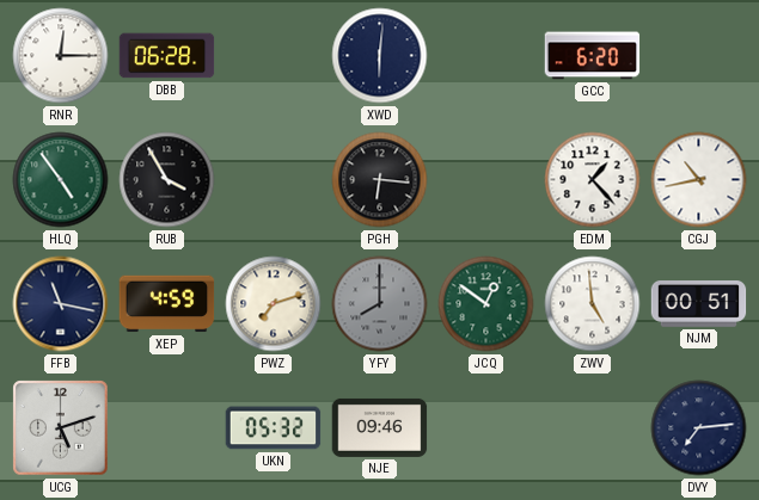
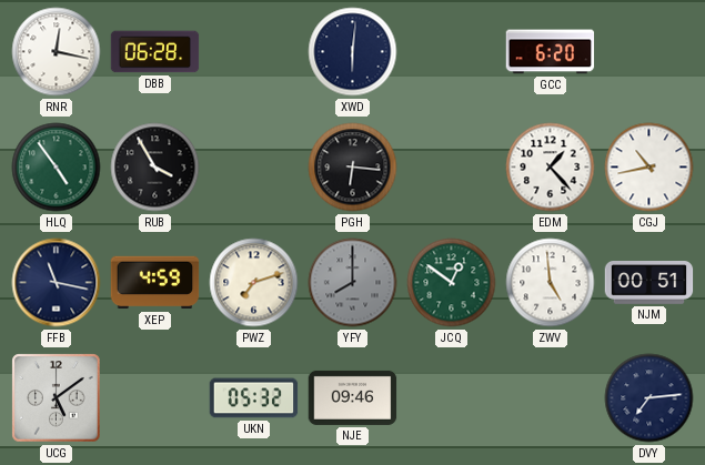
RNR: 12:15 -> 12:17 (57, 52)
UCG: 5:12 -> 5:09 (57, 398)
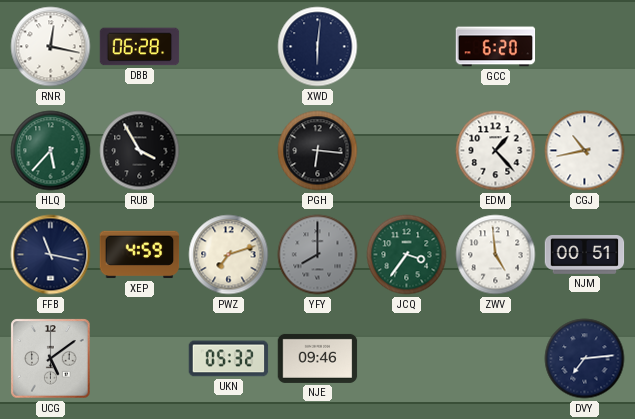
HLQ: 4:54 -> 5:37 (51, 151)
JCQ: 12:51 -> 3:36 (407, 255)
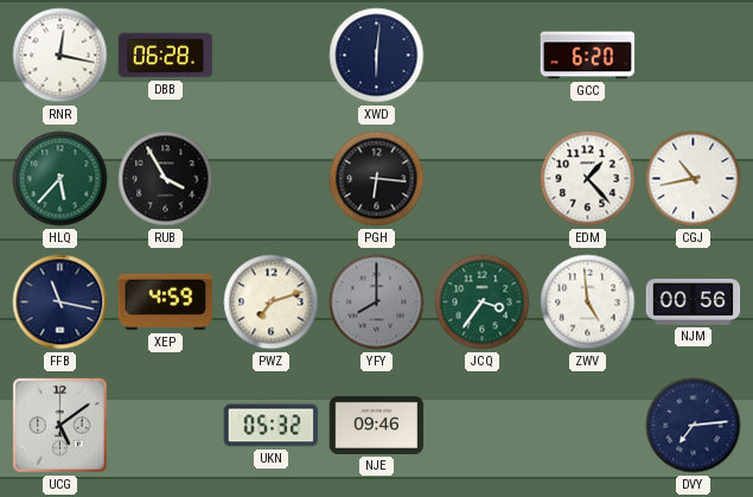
NJM: 00:51 -> 00:56 (694, 302)
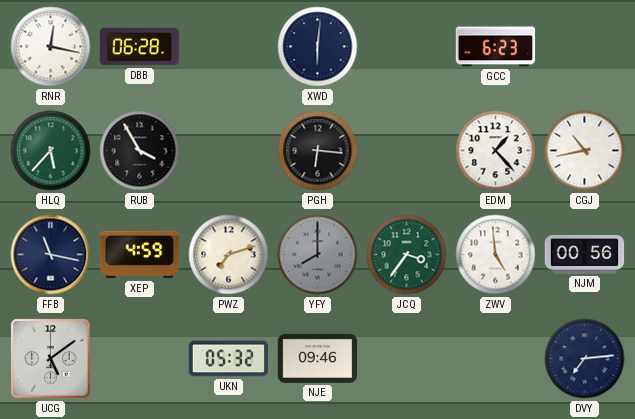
GCC: 6:20 -> 6:23 (496, 47)
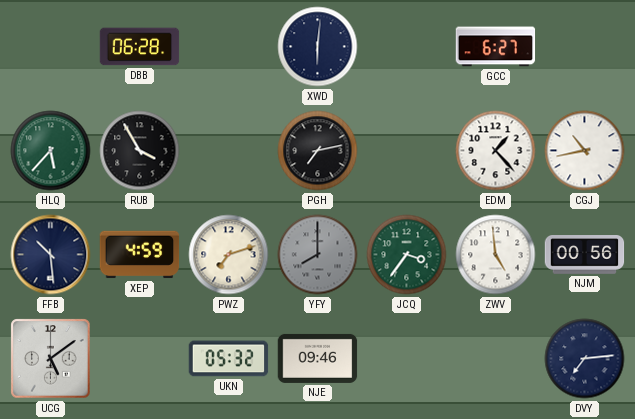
RNR: 12:17 -> none (51, 47)
GCC: 6:23 -> 6:27 (496, 47)
PGH: 6:16 -> 7:13 (318, 151)
FFB: 11:17 -> 10:29 (51, 255)
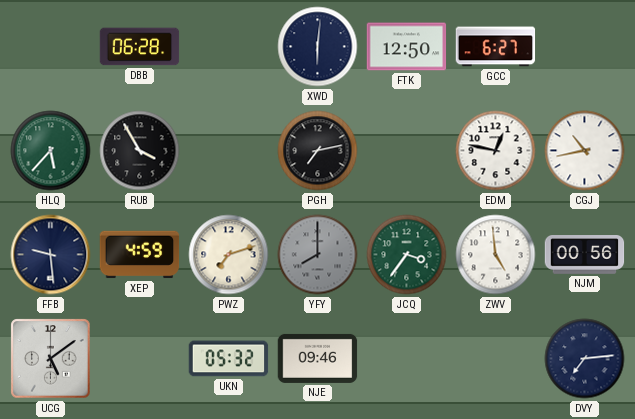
FTK: none -> 12:50 (407, 47)
EDM: 1:23 -> 12:47 (496, 151)
FFB: 10:29 -> 9:29 (51, 255)
